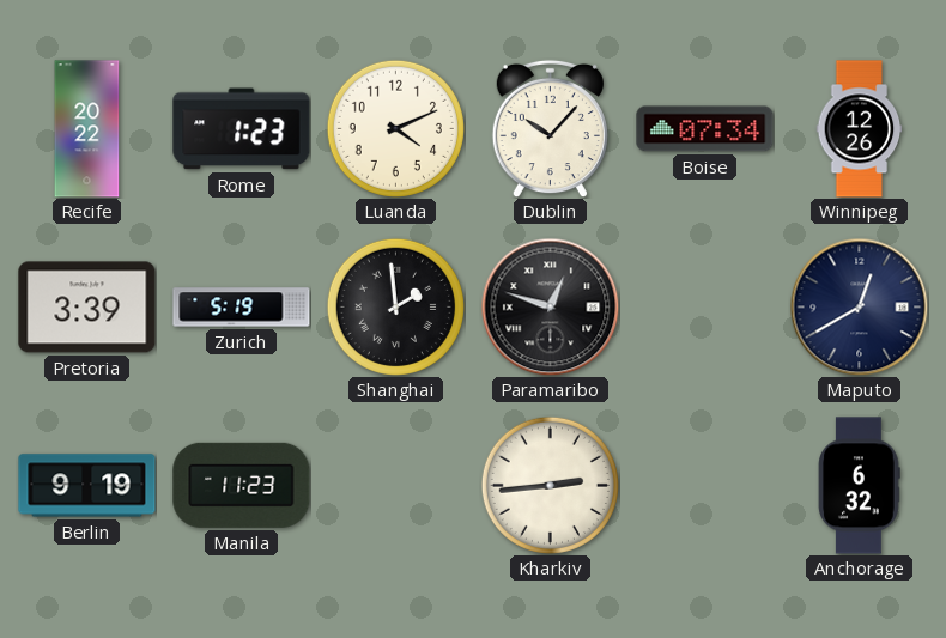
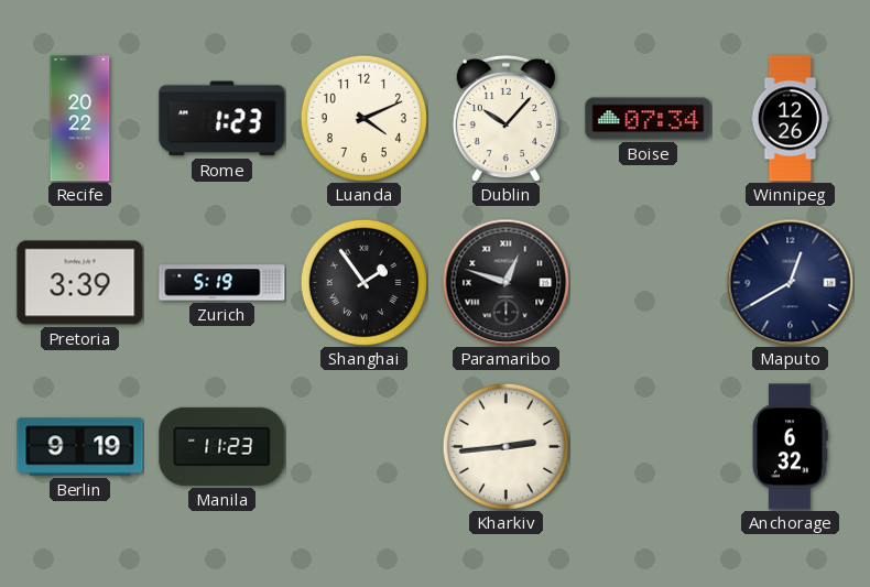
Shanghai: 1:59 -> 1:54 (363, 282)
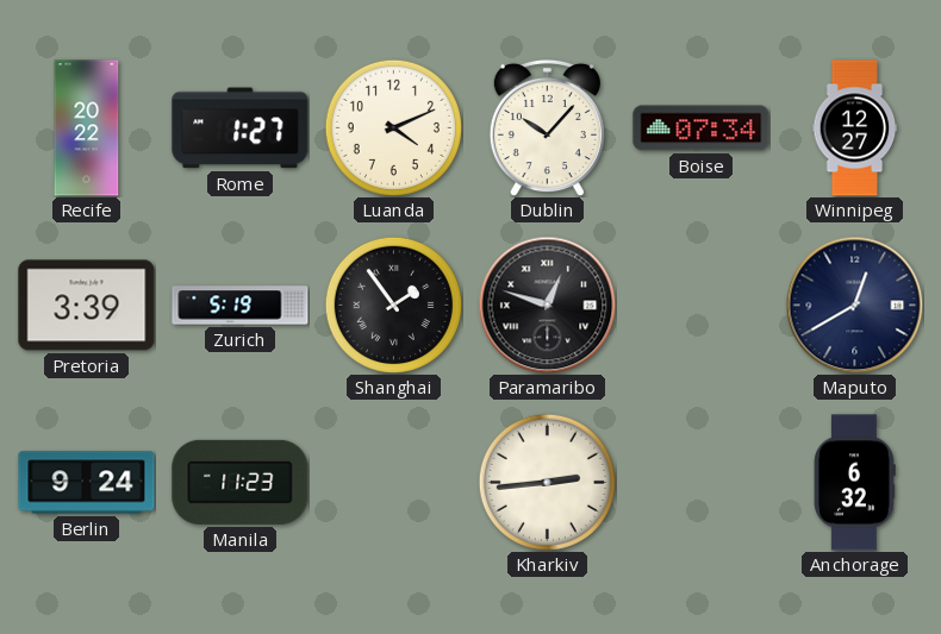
Rome: 1:23 -> 1:27 (241, 128)
Winnipeg: 12:26 -> 12:27 (855, 128)
Berlin: 9:19 -> 9:24 (87, 483)
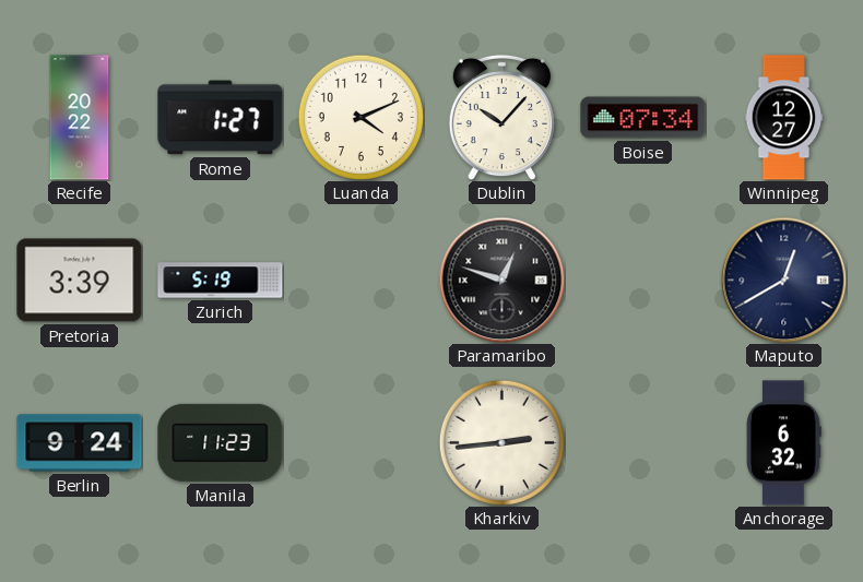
Shanghai: 1:54 -> none (393, 305)
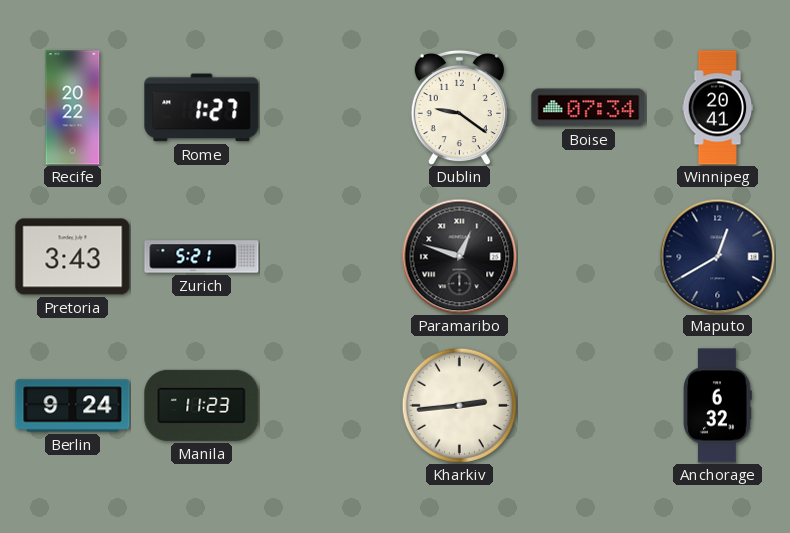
Luanda: 4:11 -> none (360, 117)
Dublin: 10:07 -> 9:21 (459, 107)
Winnipeg: 12:27 -> 20:41 (718, 108)
Pretoria: 3:39 -> 3:43 (73, 257)
Zurich: 5:19 -> 5:21 (202, 257)
